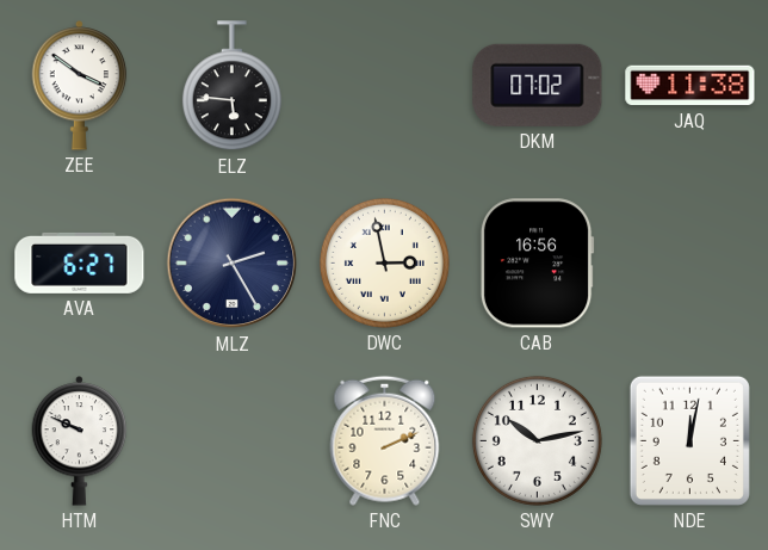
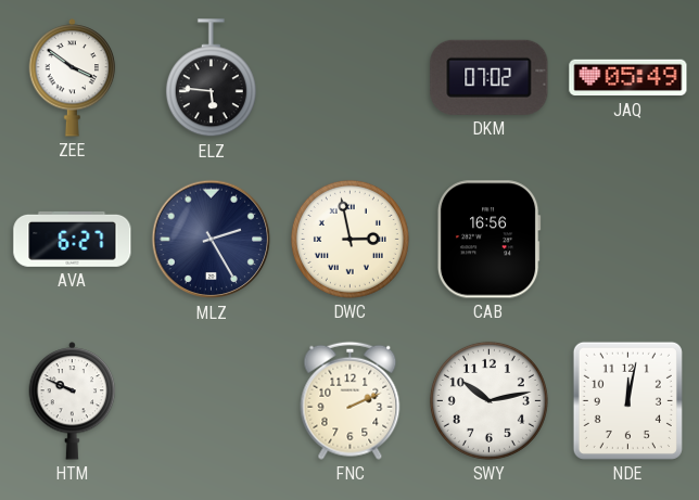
JAQ: 11:38 -> 05:49 (628, 78)
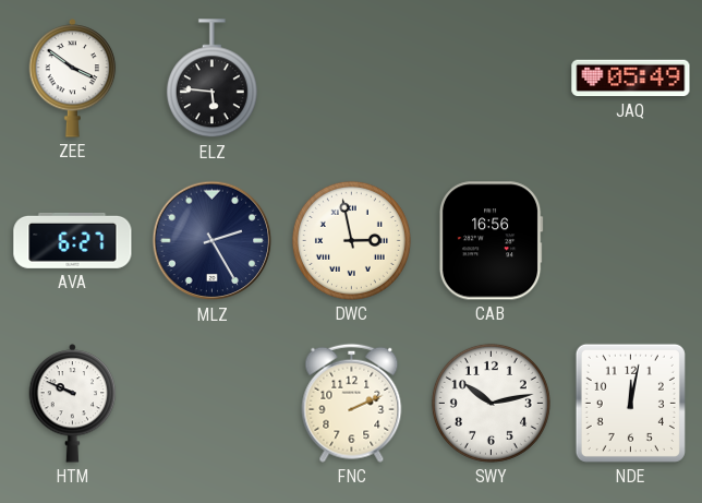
DKM: 07:02 -> none (490, 77)
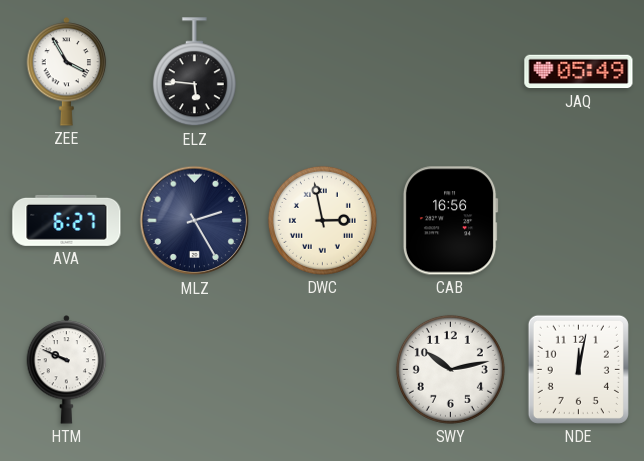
ZEE: 3:51 -> 3:55 (67, 72)
FNC: 2:11 -> none (352, 403)
